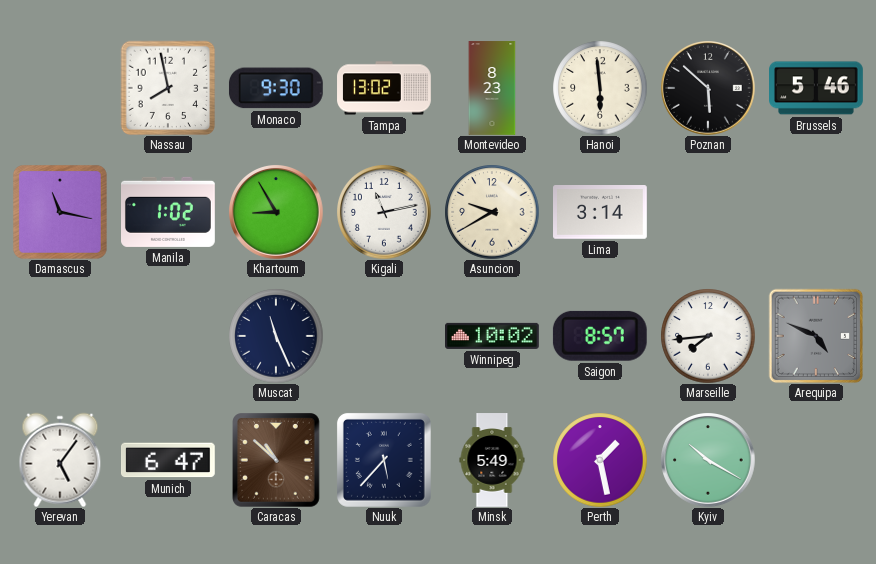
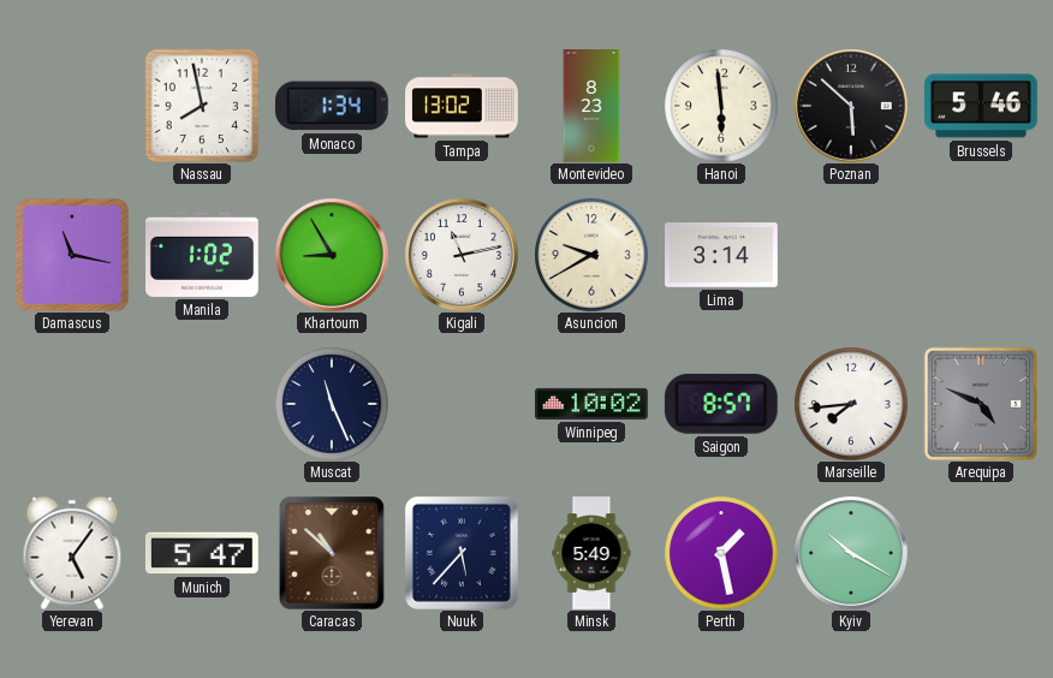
Monaco: 9:30 -> 1:34 (332, 106)
Munich: 6:47 -> 5:47 (202, 553)
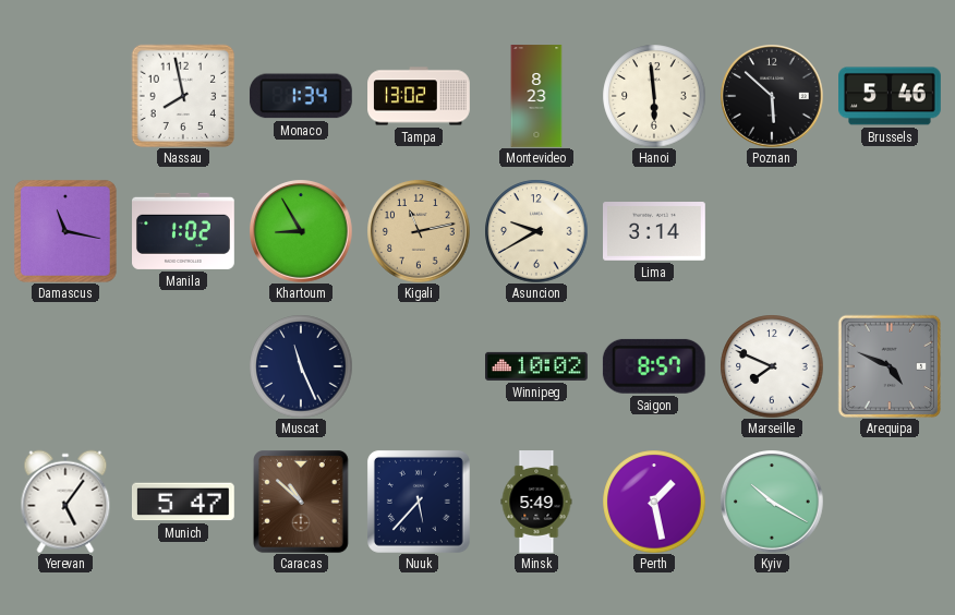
Kigali dial: white -> champagne (419, 231)
Marseille: 7:44 -> 7:49 (772, 366)
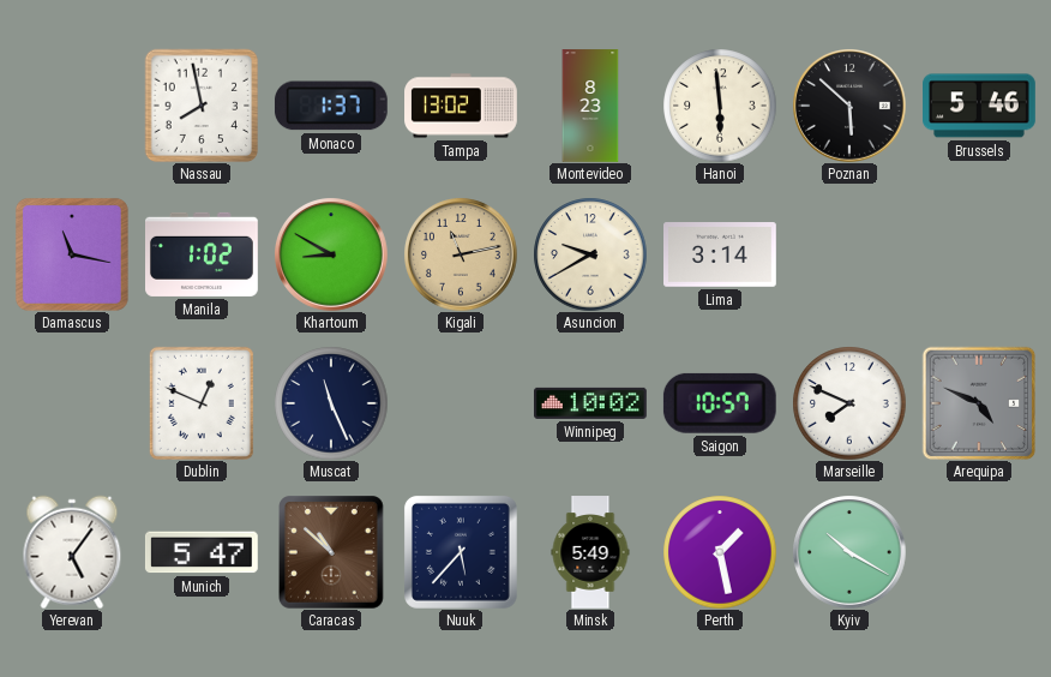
Monaco: 1:34 -> 1:37 (331, 106)
Khartoum: 8:55 -> 8:50 (331, 254)
Dublin: none -> 12:49 (202, 403)
Saigon: 8:57 -> 10:57 (720, 403)
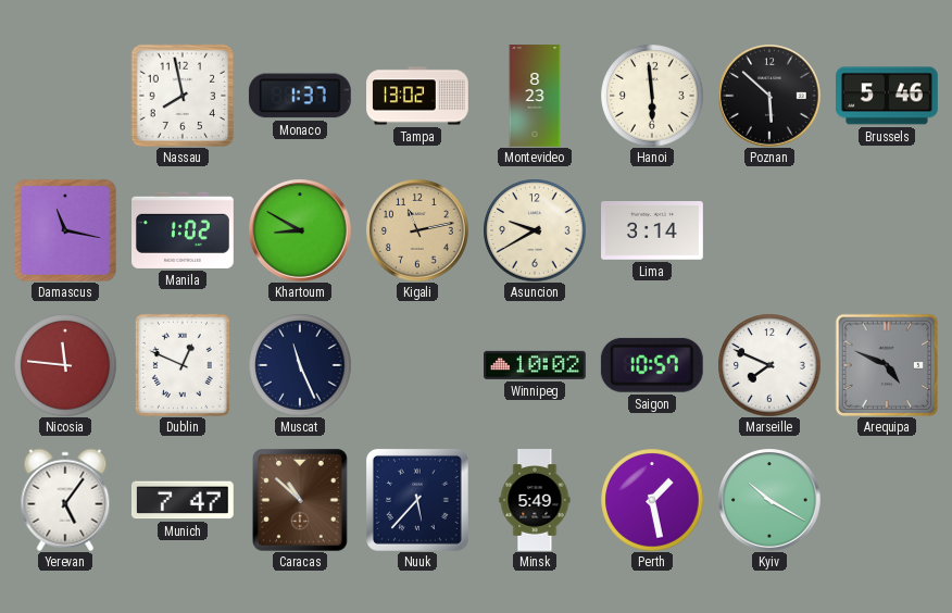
Nicosia: none -> 11:46 (65, 365)
Munich: 5:47 -> 7:47 (183, 500)
